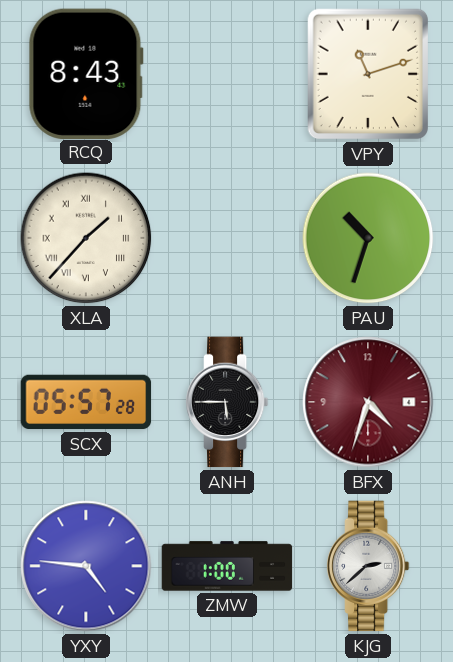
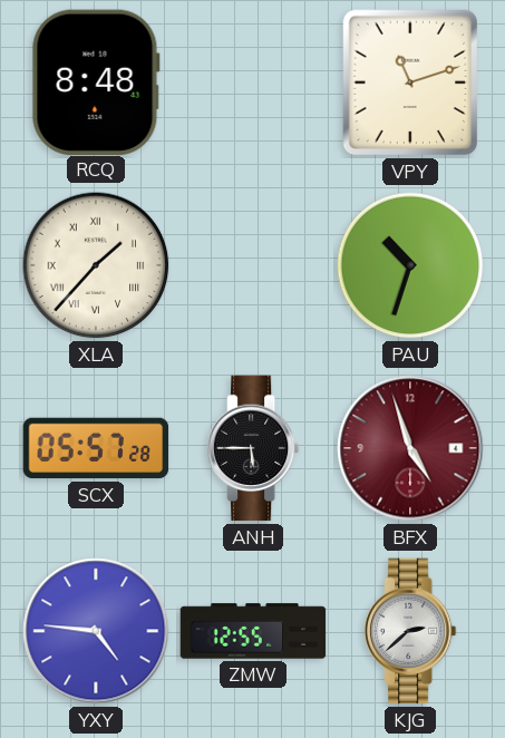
RCQ: 8:43 -> 8:48 (96, 81)
BFX: 4:33 -> 4:57 (410, 448)
ZMW: 1:00 -> 12:55 (253, 631)
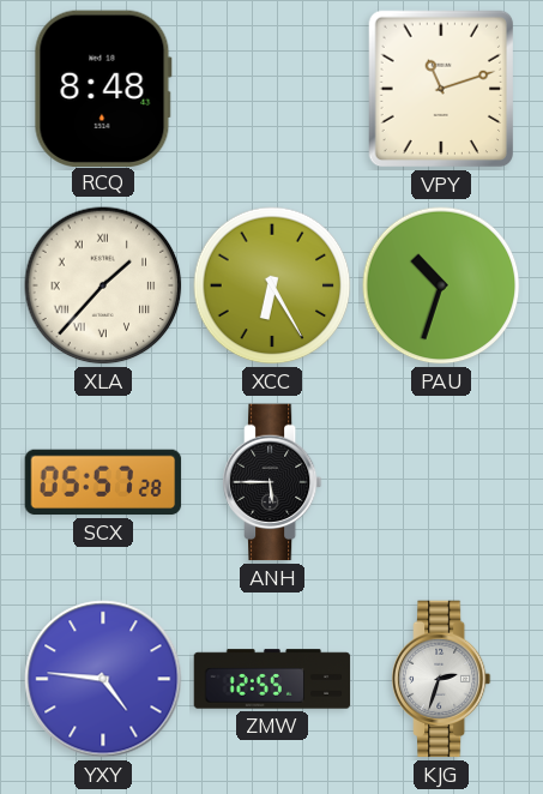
XCC: none -> 6:25 (272, 285)
BFX: 4:57 -> none (410, 448)
KJG: 2:38 -> 2:33 (441, 679)
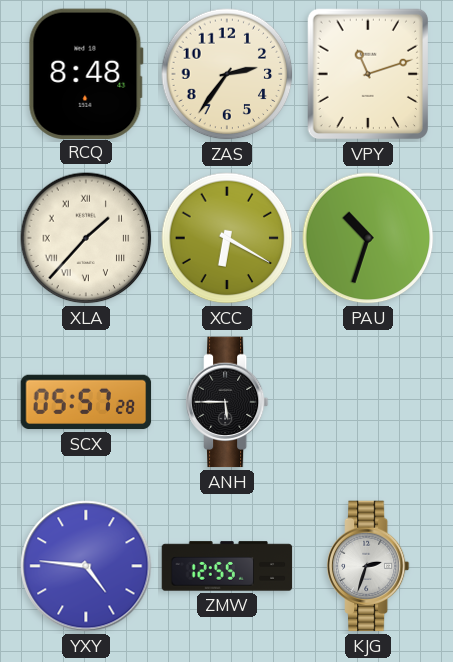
ZAS: none -> 2:36 (227, 74)
XCC: 6:25 -> 6:20 (227, 238)
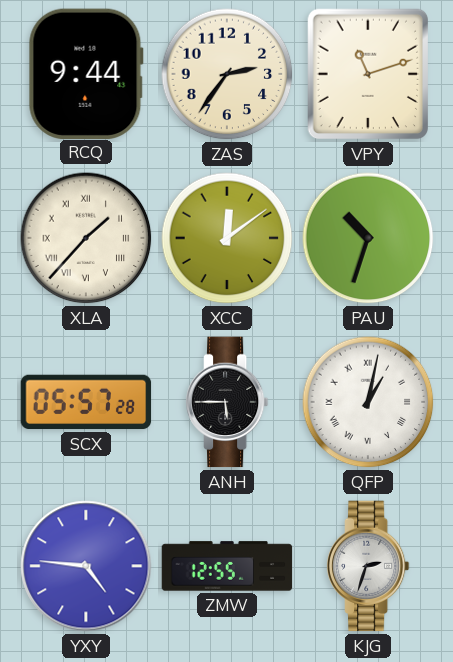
RCQ: 8:48 -> 9:44 (86, 73)
XCC: 6:20 -> 12:09 (227, 238)
QFP: none -> 1:02 (368, 402)
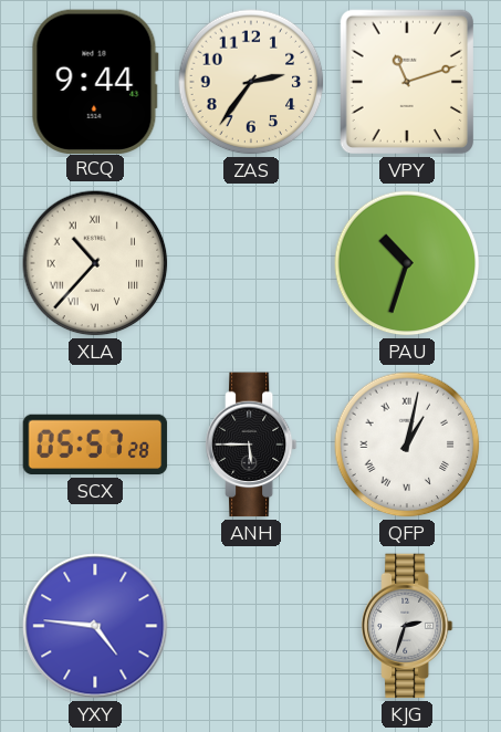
XLA: 1:37 -> 10:37 (95, 263)
XCC: 12:09 -> none (227, 238)
ZMW: 12:55 -> none (227, 566)
